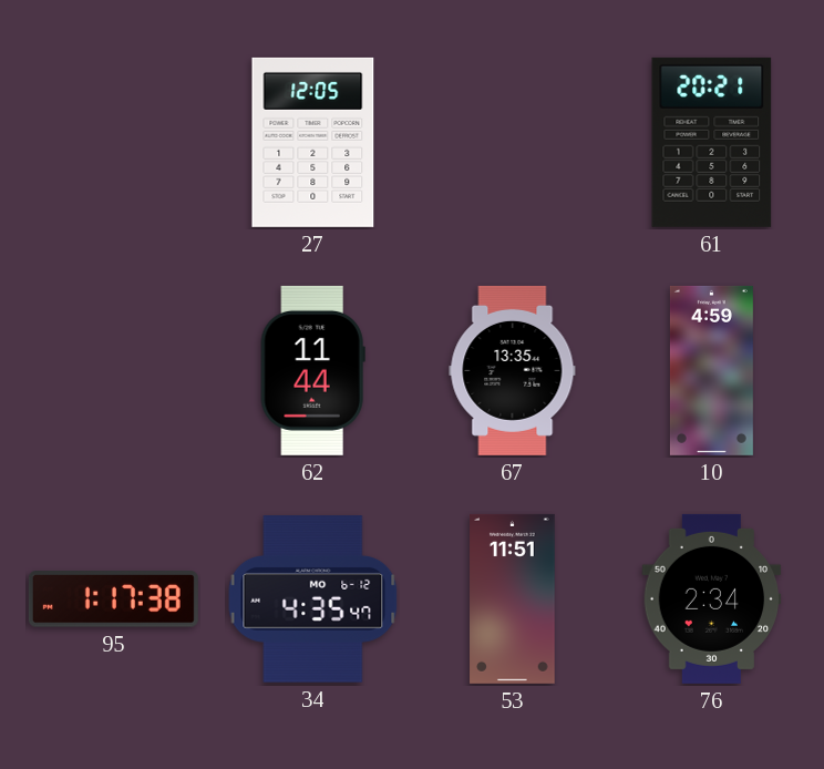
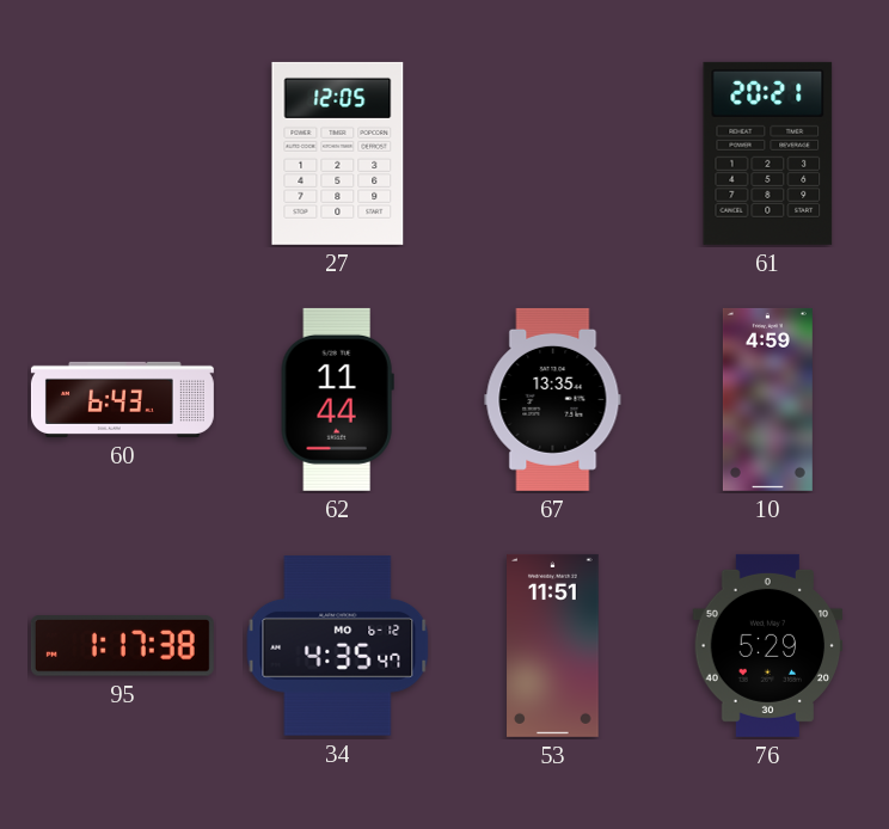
60: none -> 6:43 (122, 399)
76: 2:34 -> 5:29 (768, 645)
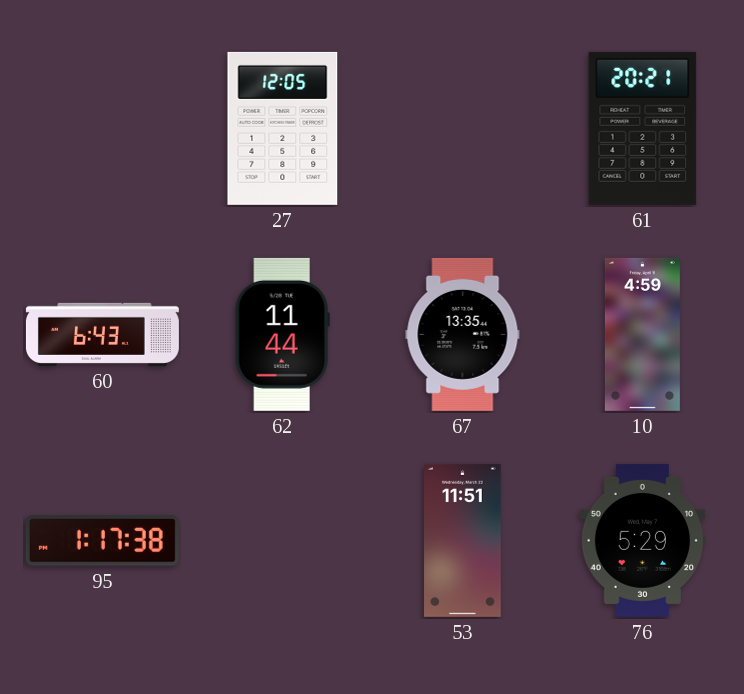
34: 4:35 -> none (338, 646)
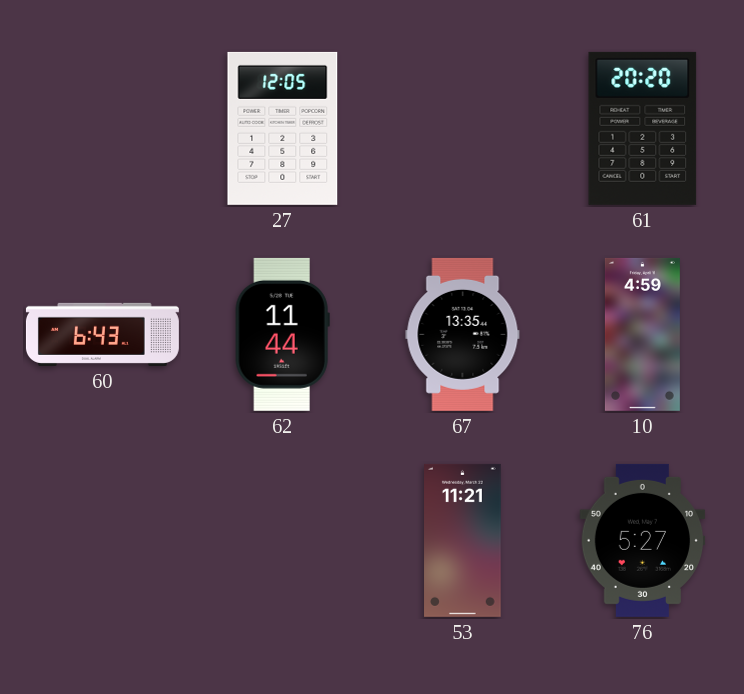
61: 20:21 -> 20:20 (643, 128)
95: 1:17 -> none (102, 541)
53: 11:51 -> 11:21 (463, 540)
76: 5:29 -> 5:27 (643, 540)
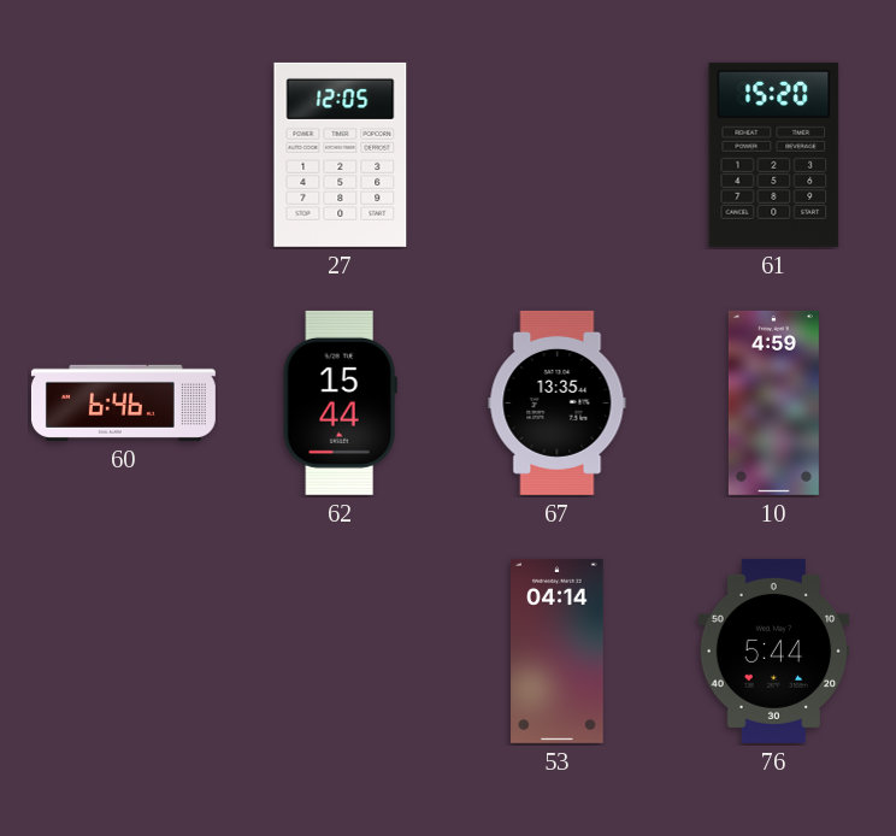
61: 20:20 -> 15:20 (774, 154)
60: 6:43 -> 6:46 (123, 402)
62: 11:44 -> 15:44 (340, 402)
53: 11:21 -> 04:14 (558, 650)
76: 5:27 -> 5:44 (774, 650)
